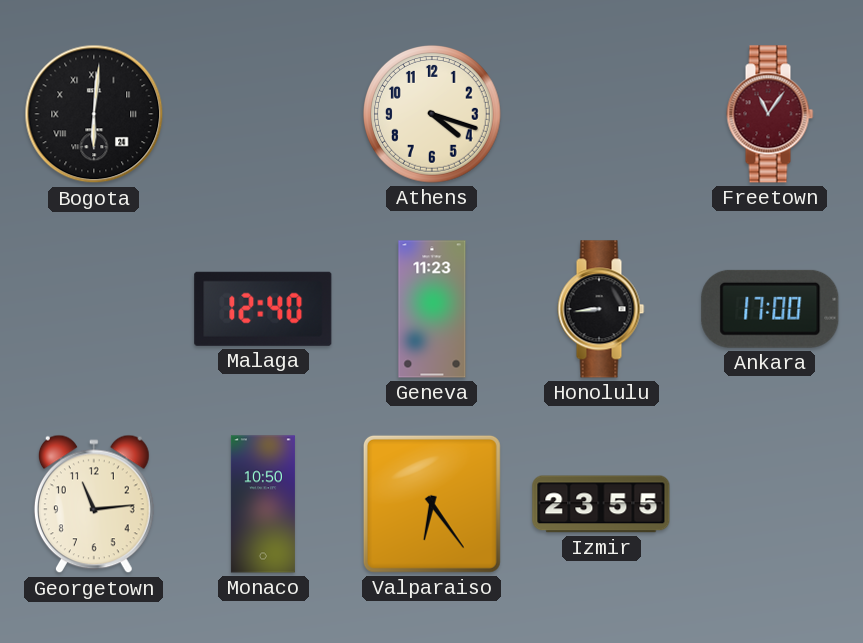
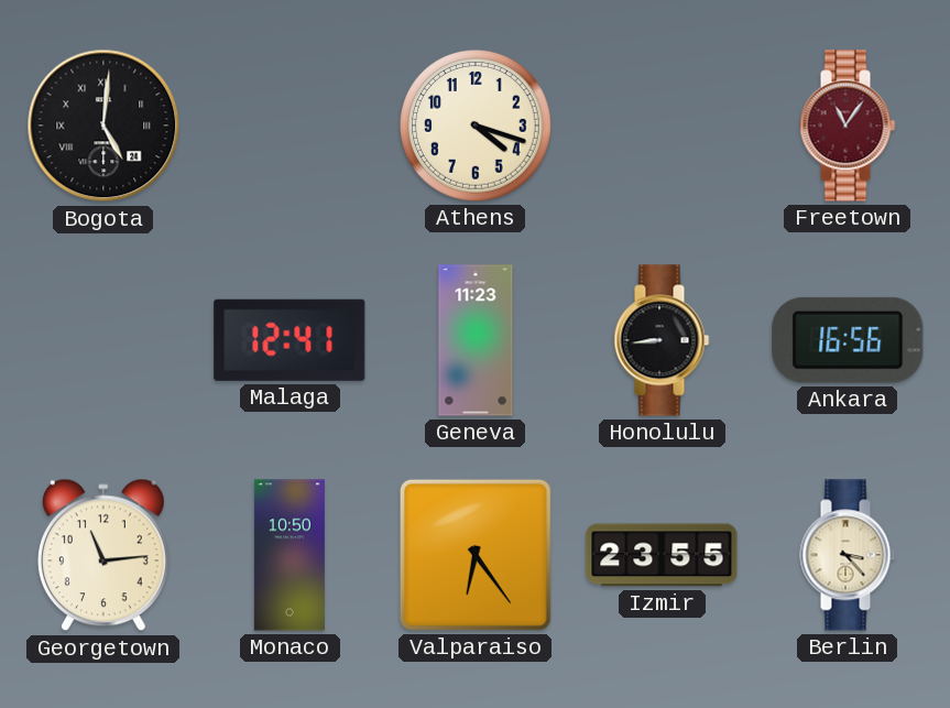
Bogota: 6:01 -> 5:01 (103, 126)
Malaga: 12:40 -> 12:41 (290, 340)
Ankara: 17:00 -> 16:56 (848, 340)
Berlin: none -> 3:23 (848, 555)
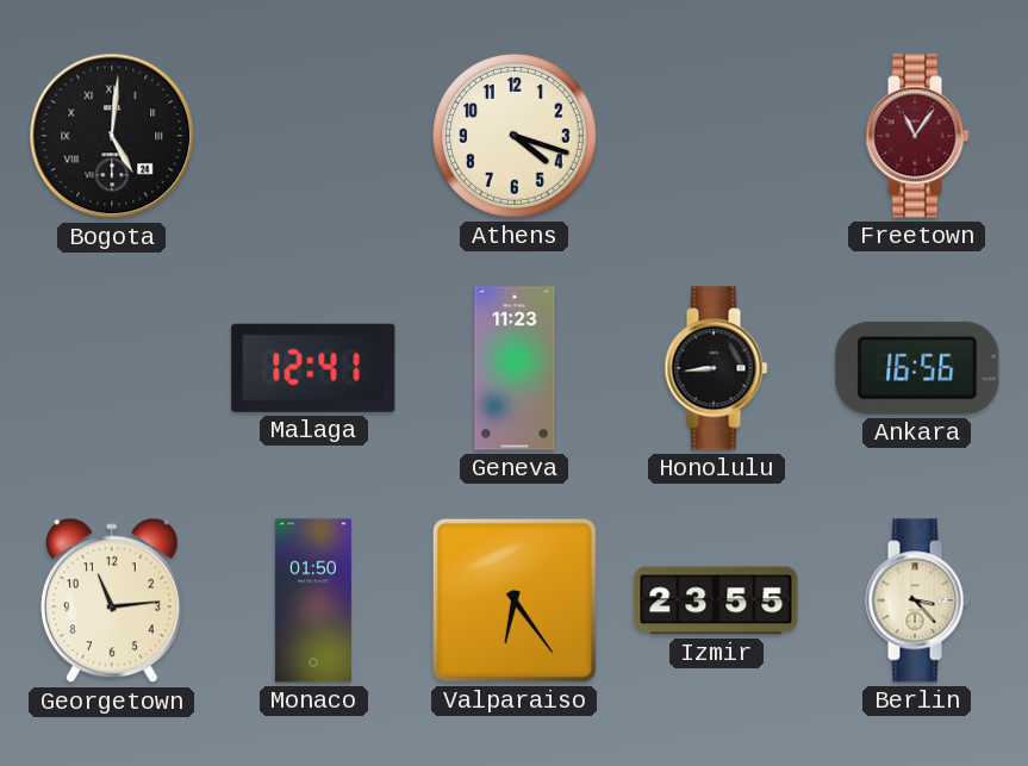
Monaco: 10:50 -> 01:50 (313, 600)
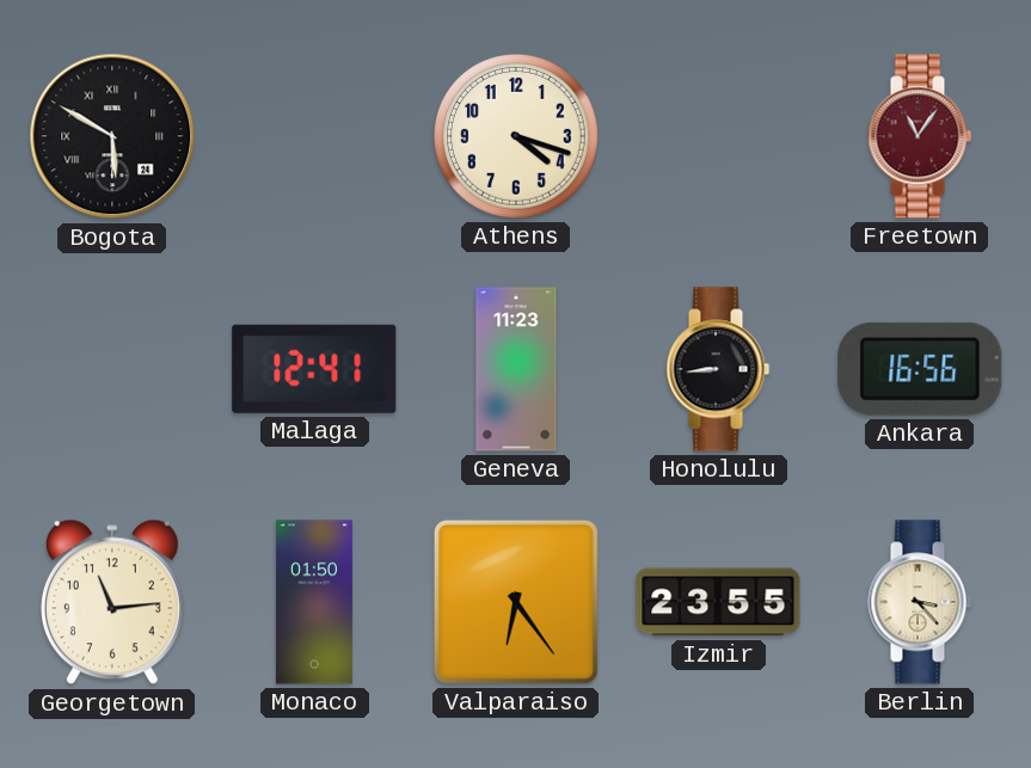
Bogota: 5:01 -> 5:50 (112, 136)
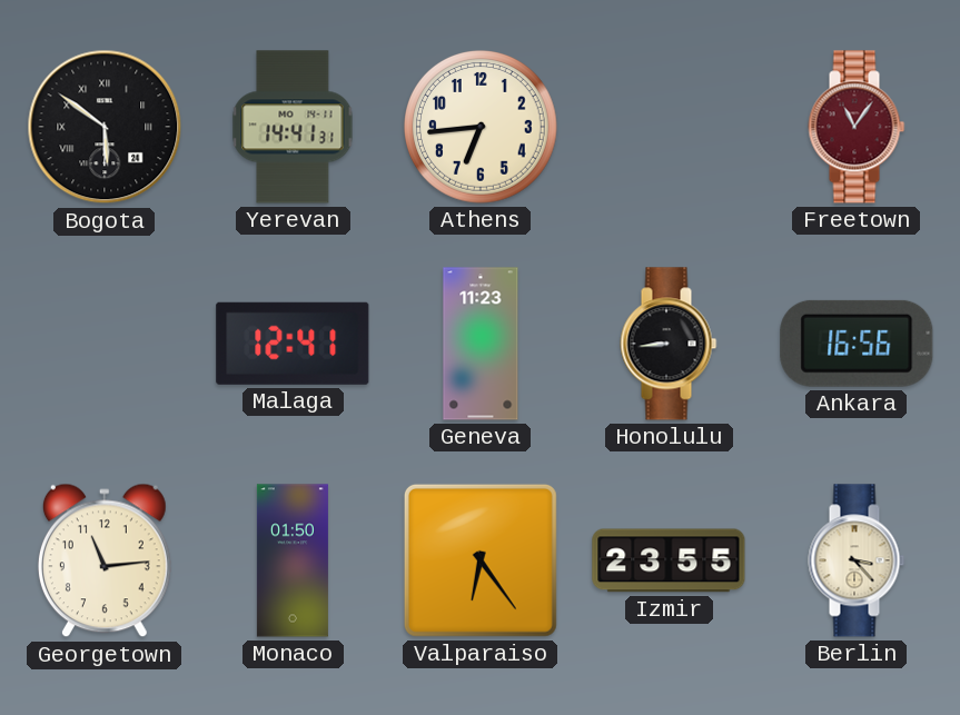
Bogota: 5:50 -> 5:51 (105, 127)
Yerevan: none -> 14:41 (293, 127)
Athens: 4:18 -> 6:44 (482, 128)
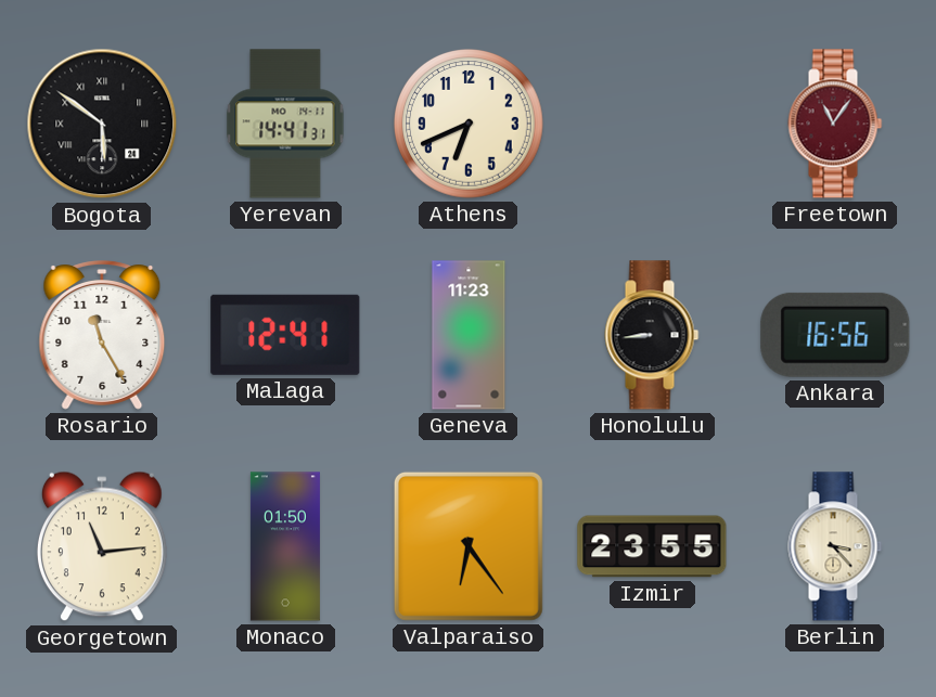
Athens: 6:44 -> 6:41 (470, 125)
Rosario: none -> 11:25 (102, 335)
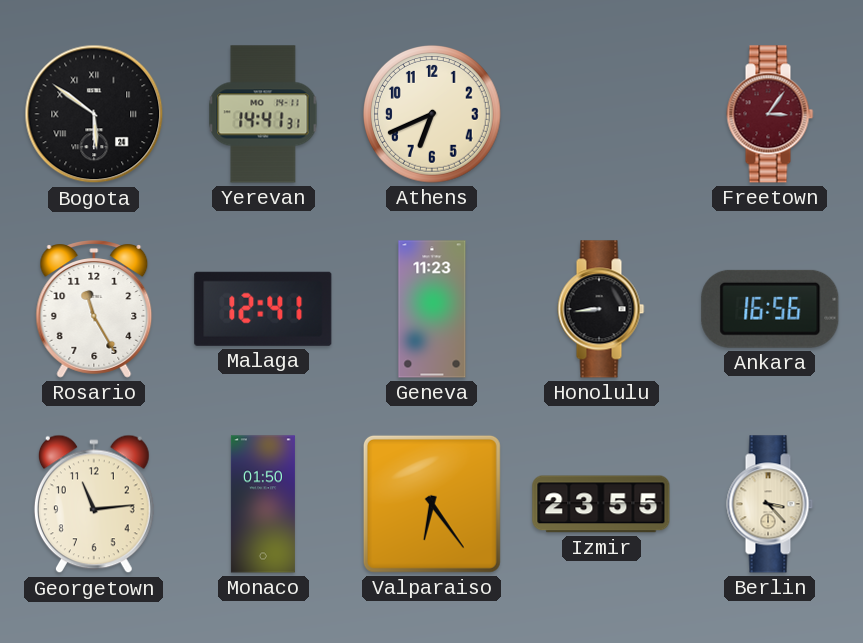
Freetown: 11:06 -> 3:06 (770, 114)
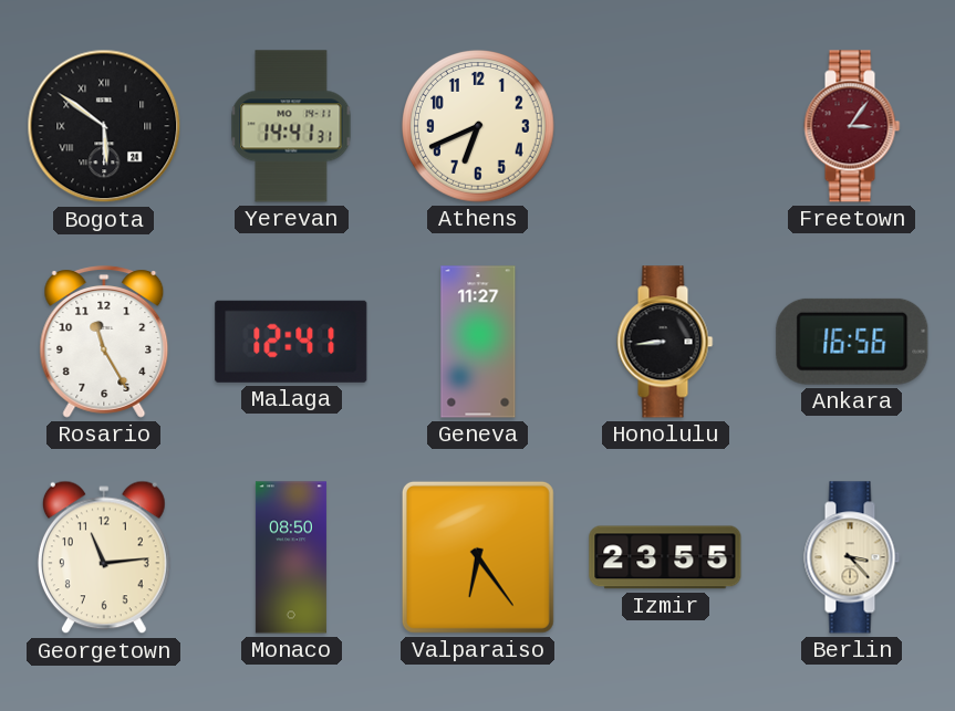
Geneva: 11:23 -> 11:27 (478, 342)
Monaco: 01:50 -> 08:50 (291, 557)
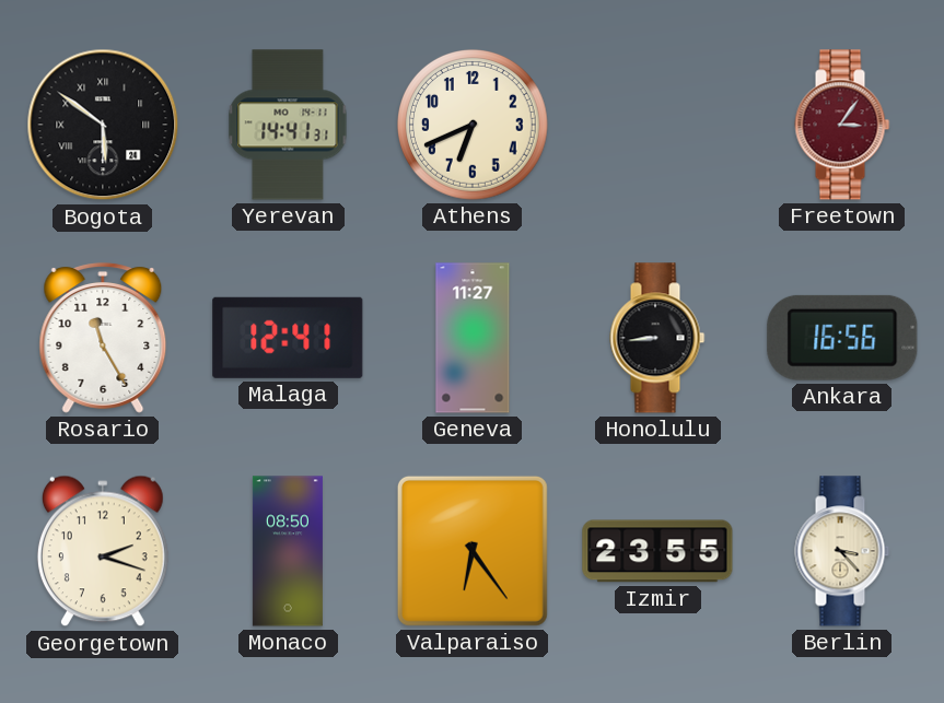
Georgetown: 11:14 -> 2:18 (103, 551)
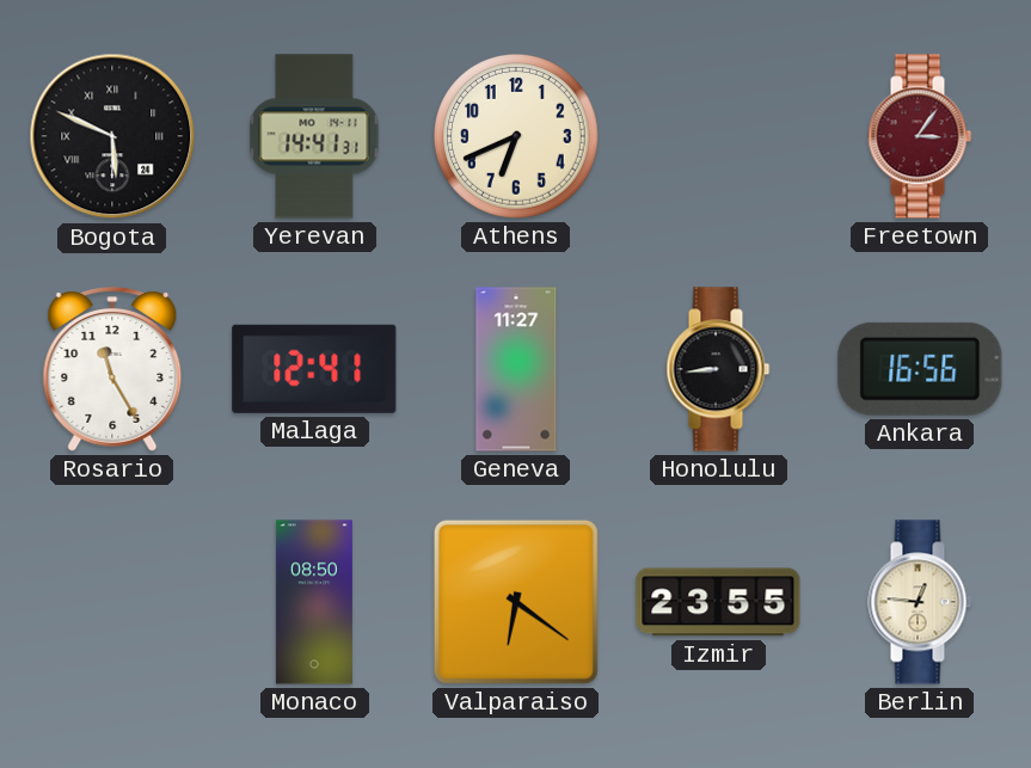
Bogota: 5:51 -> 5:49 (112, 136)
Georgetown: 2:18 -> none (103, 551)
Valparaiso: 6:24 -> 6:21 (516, 602)
Berlin: 3:23 -> 12:46 (920, 602)
